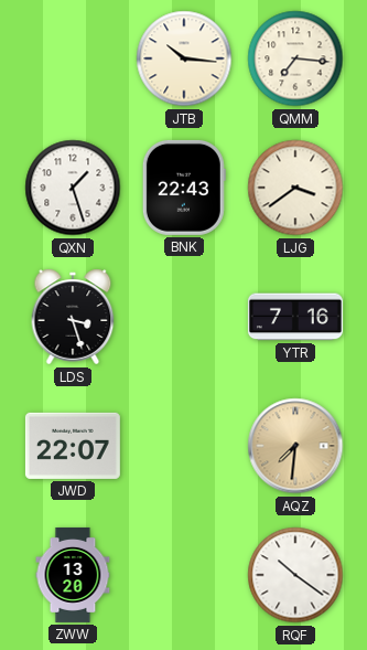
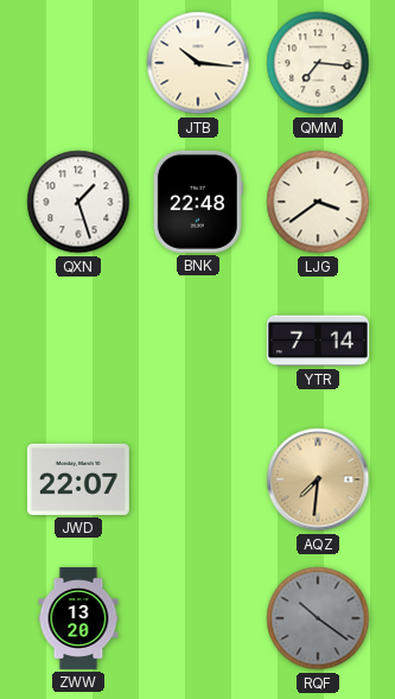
BNK: 22:43 -> 22:48 (198, 202)
LDS: 3:27 -> none (73, 317)
YTR: 7:16 -> 7:14 (318, 341)
RQF dial: white -> grey (318, 618)
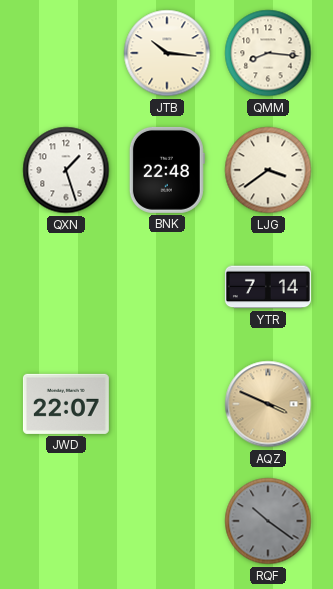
QMM: 7:16 -> 8:16 (268, 53)
AQZ: 7:31 -> 3:49 (268, 404)
ZWW: 13:20 -> none (78, 618)
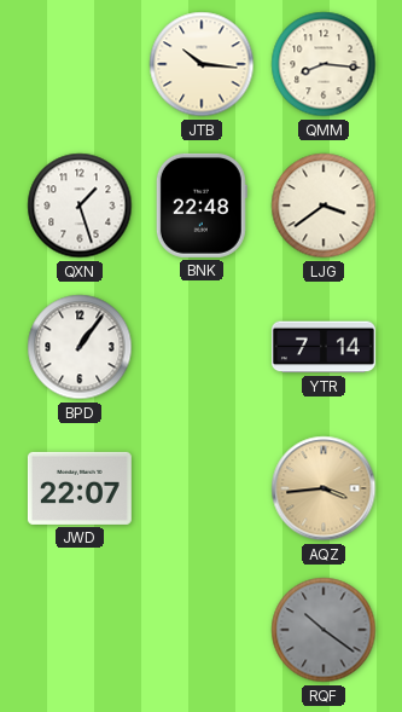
BPD: none -> 1:06 (80, 347)
AQZ: 3:49 -> 3:44 (324, 488)
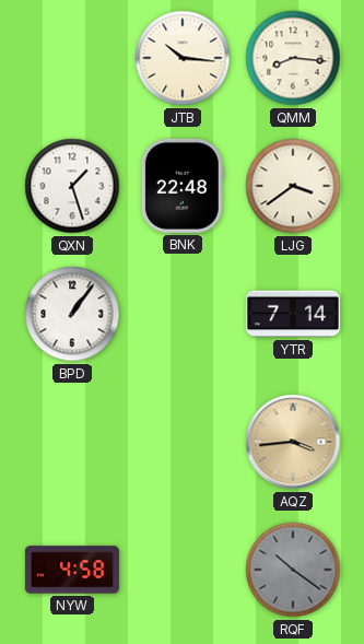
JWD: 22:07 -> none (80, 488)
NYW: none -> 4:58 (72, 570)
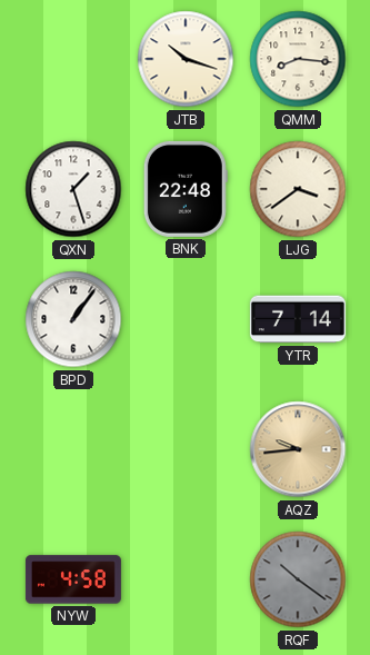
JTB: 10:16 -> 10:18 (186, 59)
AQZ: 3:44 -> 9:44 (298, 449)
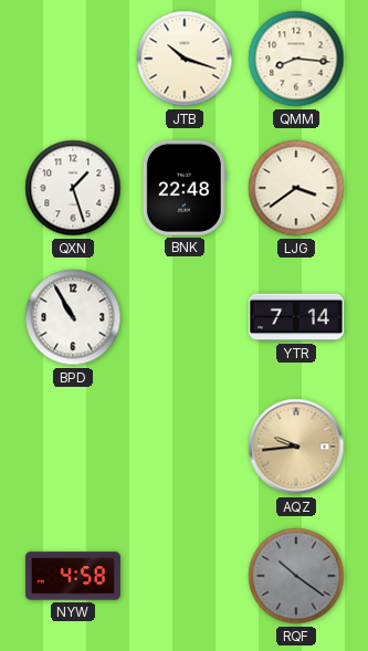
BPD: 1:06 -> 10:55 (73, 317)
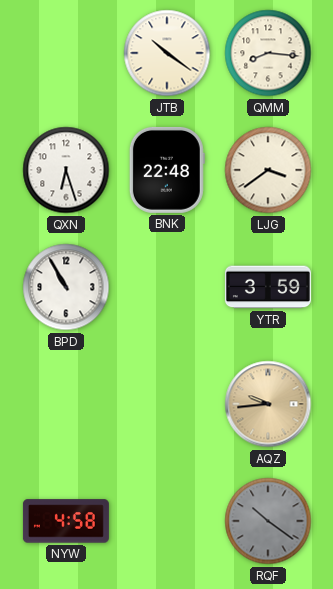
JTB: 10:18 -> 10:21 (167, 53)
QXN: 1:27 -> 6:27 (66, 170)
YTR: 7:14 -> 3:59 (268, 287)
